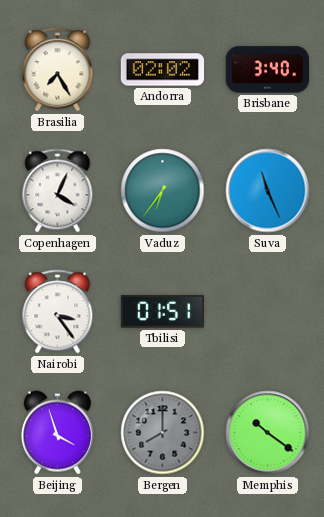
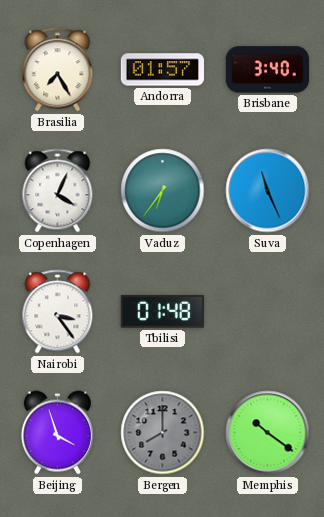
Andorra: 02:02 -> 01:57 (163, 70)
Tbilisi: 01:51 -> 01:48 (162, 312)
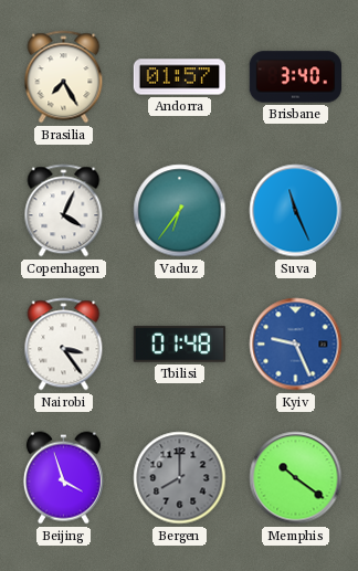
Kyiv: none -> 9:26 (296, 345)
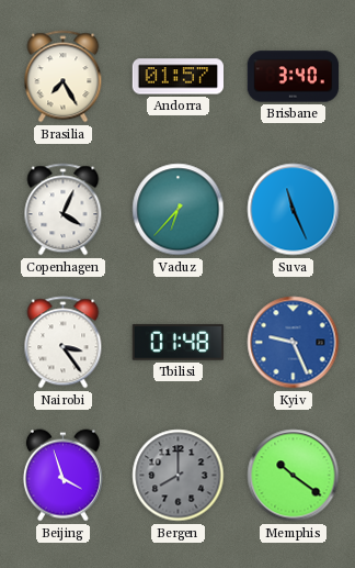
Vaduz: 6:36 -> 6:37 (179, 210)
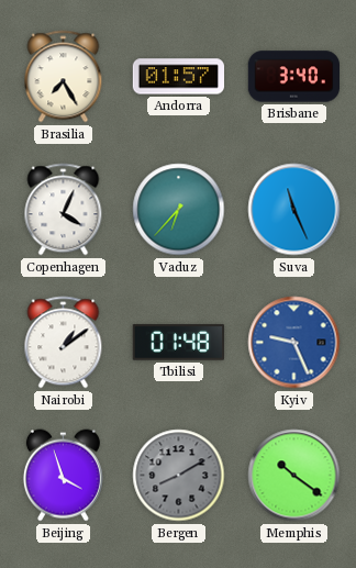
Nairobi: 3:24 -> 1:09 (64, 343)
Bergen: 8:00 -> 8:10 (179, 476)
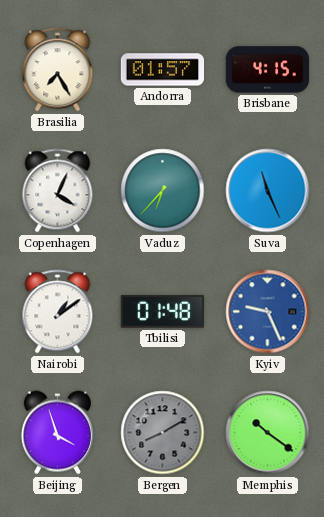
Brisbane: 3:40 -> 4:15 (267, 70)
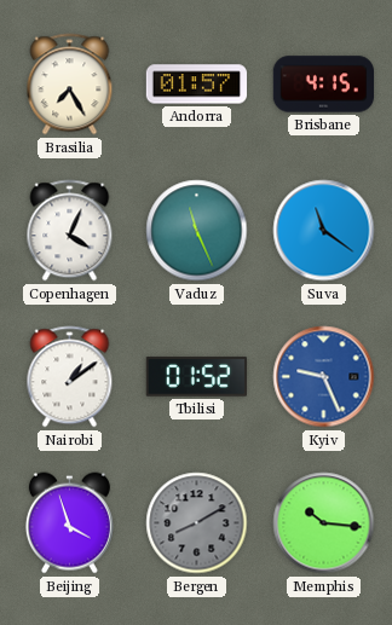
Vaduz: 6:37 -> 11:26 (197, 231)
Suva: 11:26 -> 11:21 (324, 231)
Tbilisi: 01:48 -> 01:52 (196, 377)
Memphis: 10:21 -> 10:16 (324, 523)
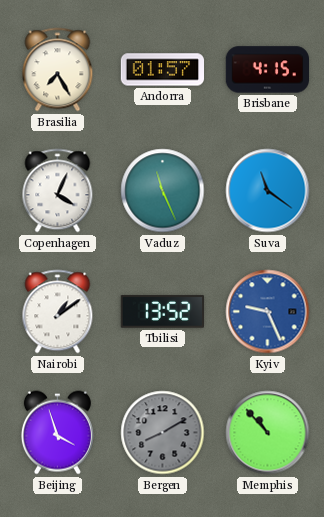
Tbilisi: 01:52 -> 13:52 (162, 312)
Memphis: 10:16 -> 10:53 (268, 433)
